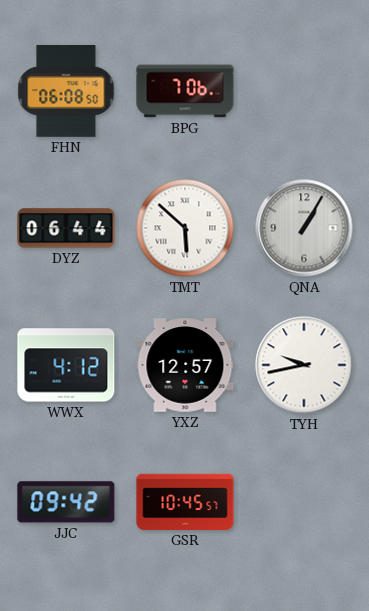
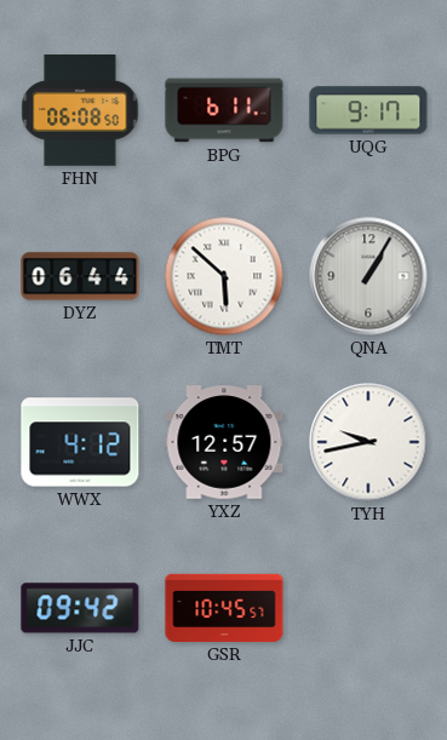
BPG: 7:06 -> 6:11 (224, 110)
UQG: none -> 9:17 (368, 110)
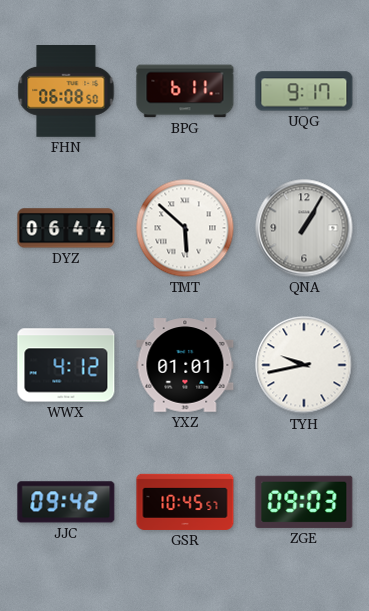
YXZ: 12:57 -> 01:01 (185, 365)
ZGE: none -> 09:03 (304, 502)
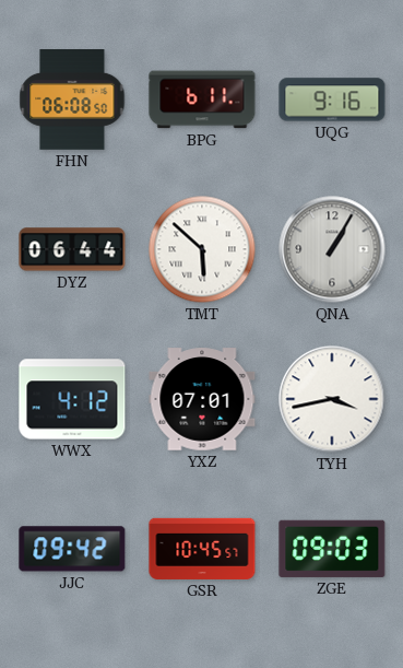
UQG: 9:17 -> 9:16 (332, 99)
YXZ: 01:01 -> 07:01 (202, 399)
TYH: 9:43 -> 3:43 (332, 399)
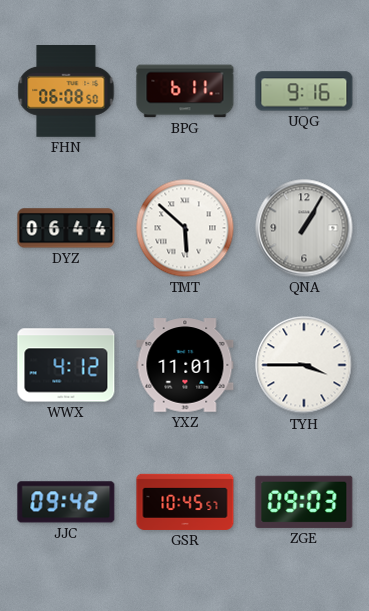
YXZ: 07:01 -> 11:01 (185, 365)
TYH: 3:43 -> 3:45 (304, 365)
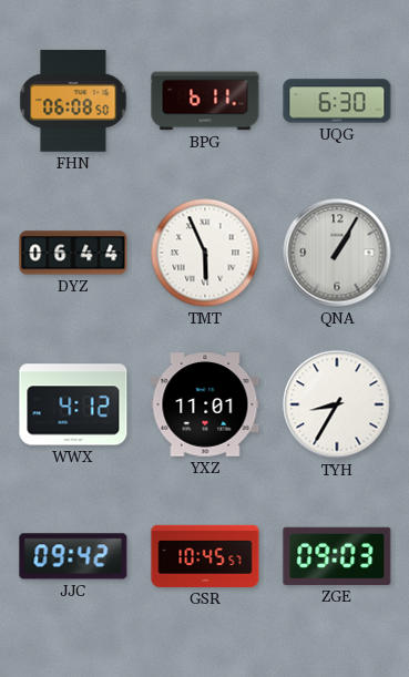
UQG: 9:16 -> 6:30 (337, 101)
TMT: 5:52 -> 5:56 (205, 253)
TYH: 3:45 -> 8:35 (337, 404)
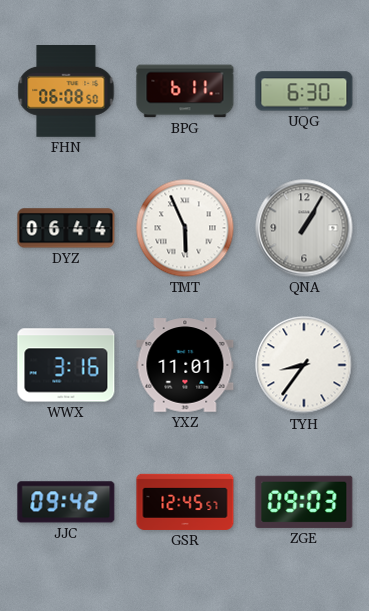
WWX: 4:12 -> 3:16 (66, 365)
TYH: 8:35 -> 8:36 (304, 365)
GSR: 10:45 -> 12:45 (185, 502)
